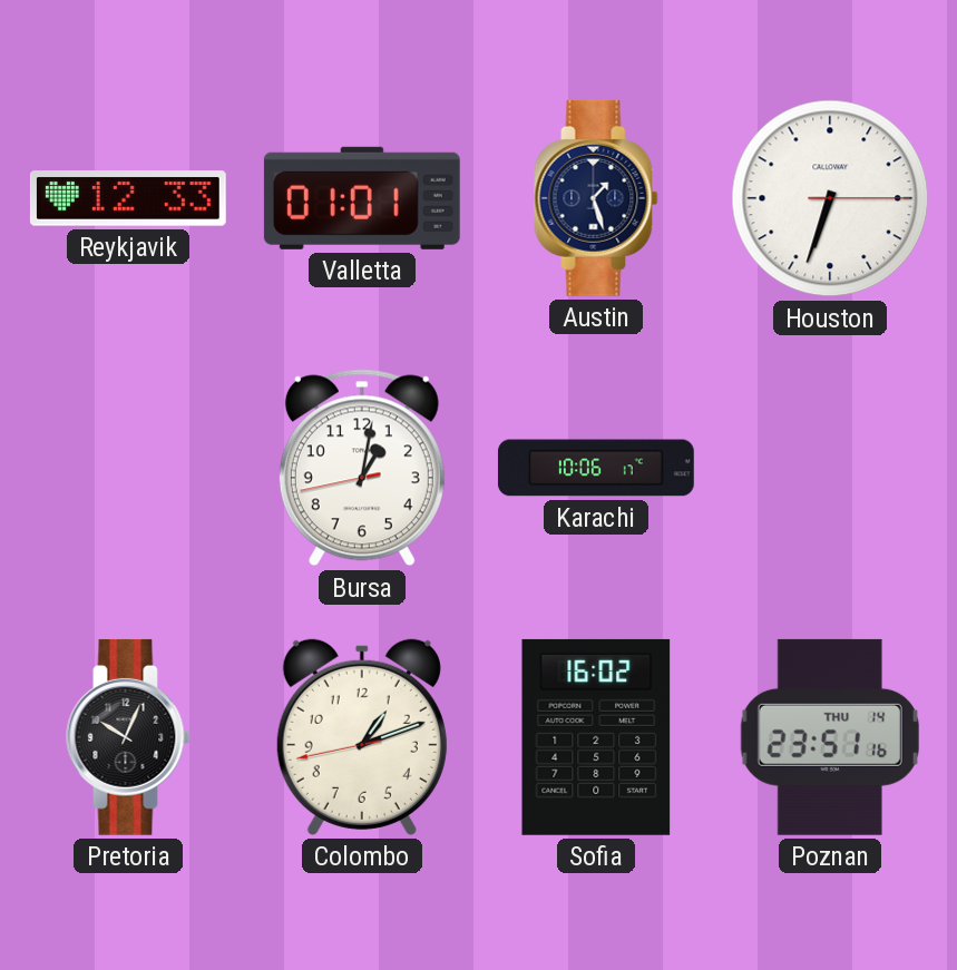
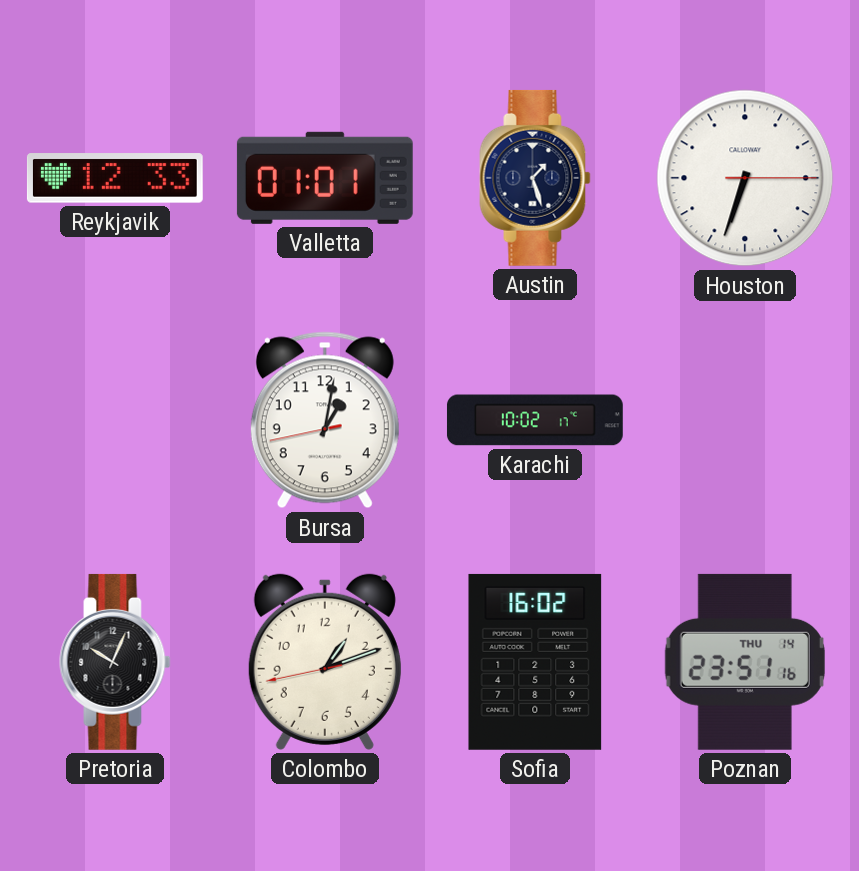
Karachi: 10:06 -> 10:02 (535, 420)
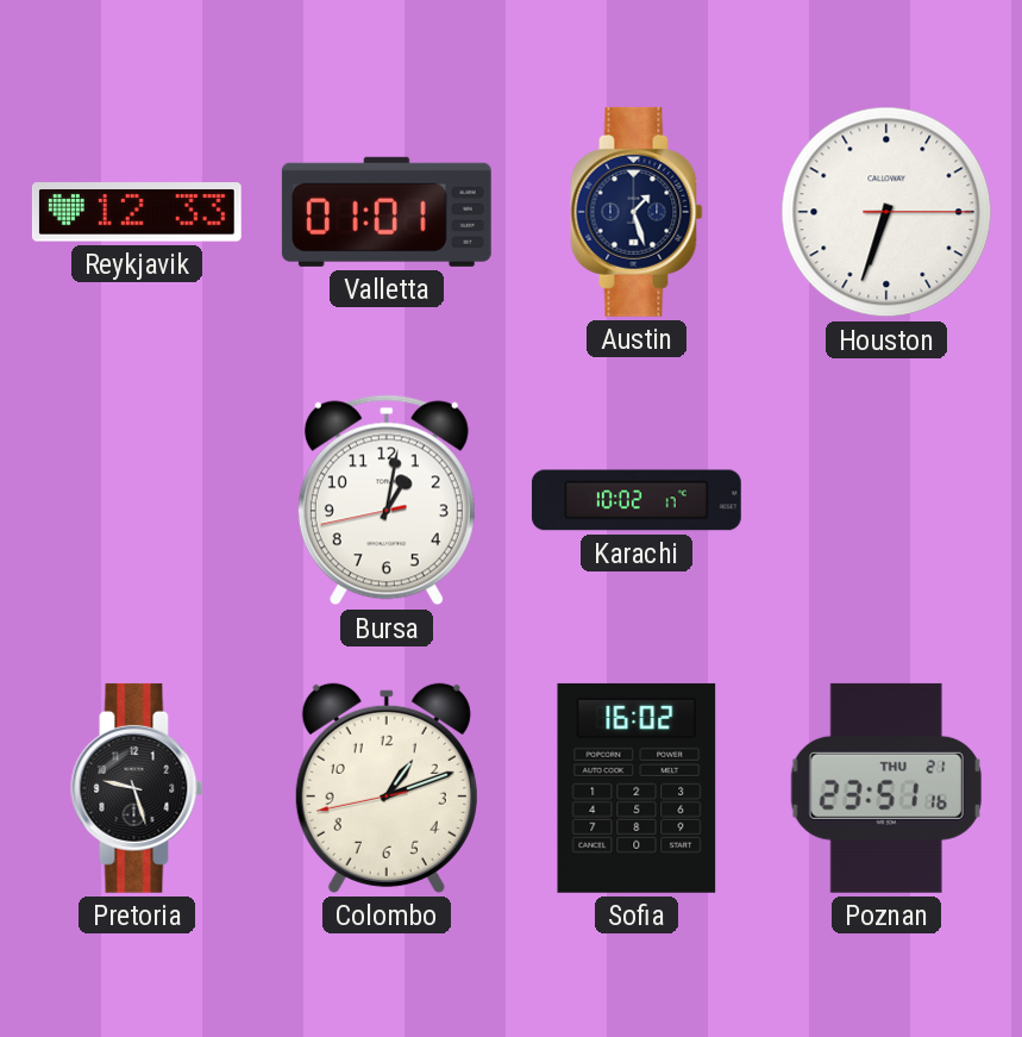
Pretoria: 10:04 -> 9:27 (137, 788)
Poznan date: THU 14 -> THU 21 (886, 788)
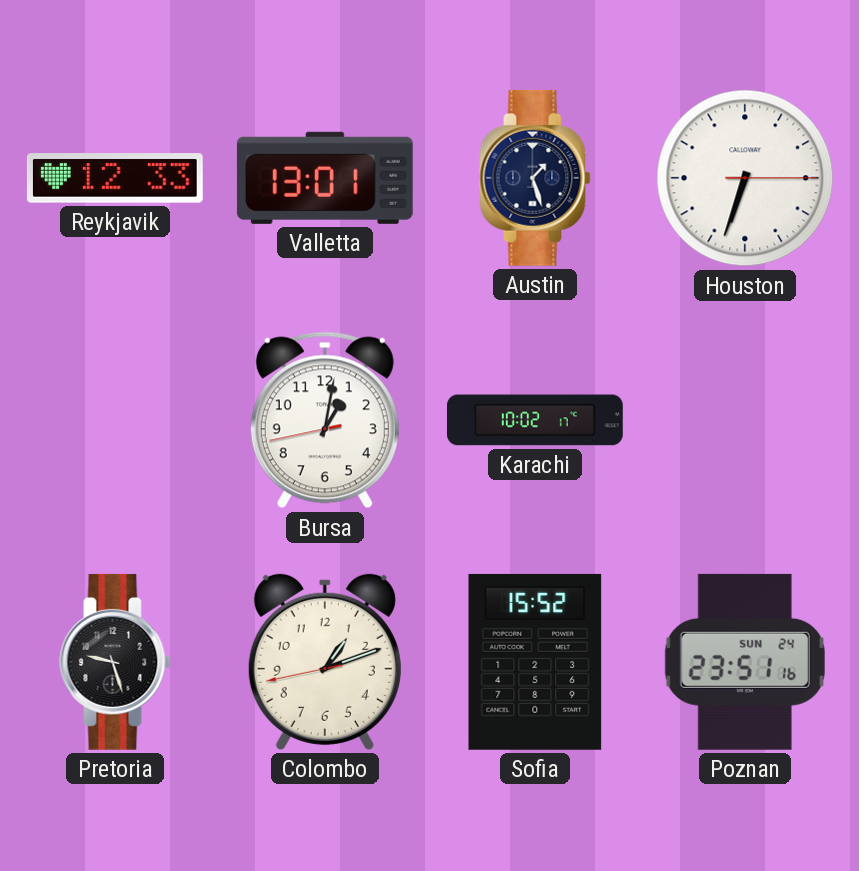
Valletta: 01:01 -> 13:01 (325, 178)
Sofia: 16:02 -> 15:52 (535, 662)
Poznan date: THU 21 -> SUN 24 (745, 662)
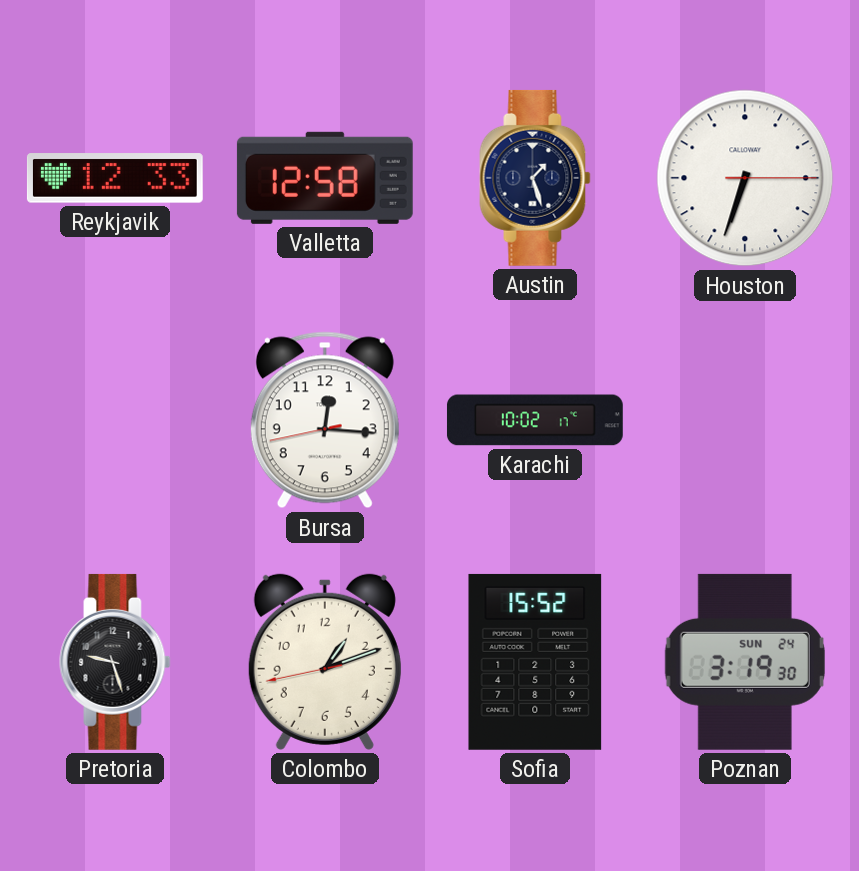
Valletta: 13:01 -> 12:58 (325, 178)
Bursa: 1:01 -> 12:15 (325, 420)
Poznan: 23:51 -> 3:19 (745, 662)
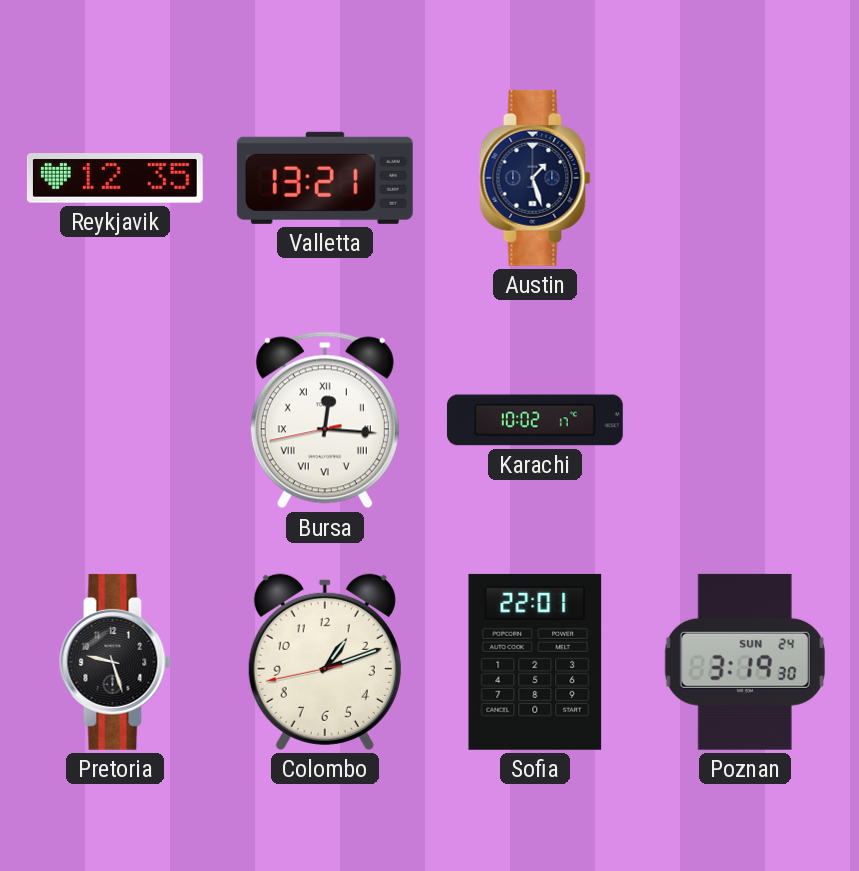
Reykjavik: 12:33 -> 12:35 (115, 178)
Valletta: 12:58 -> 13:21 (325, 178)
Houston: 6:33 -> none (745, 178)
Bursa numerals: Arabic -> Roman (325, 420)
Sofia: 15:52 -> 22:01 (535, 662)
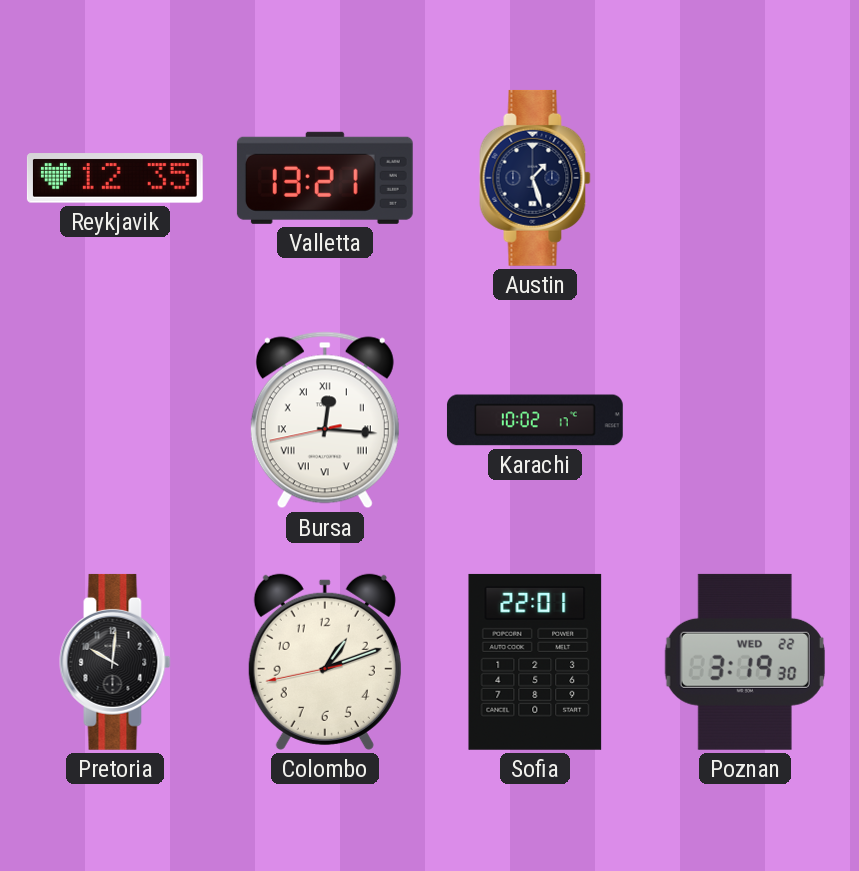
Pretoria: 9:27 -> 10:01 (115, 662)
Poznan date: SUN 24 -> WED 22 (745, 662)
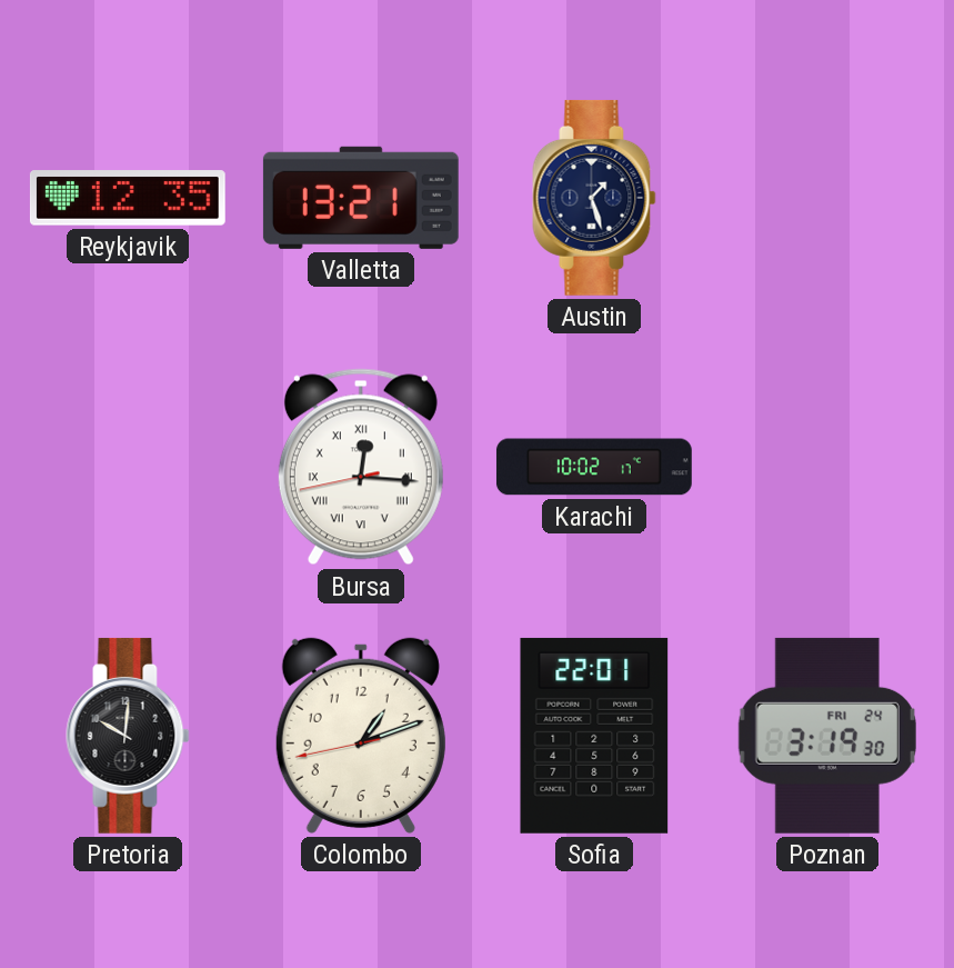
Poznan date: WED 22 -> FRI 24 (827, 736)
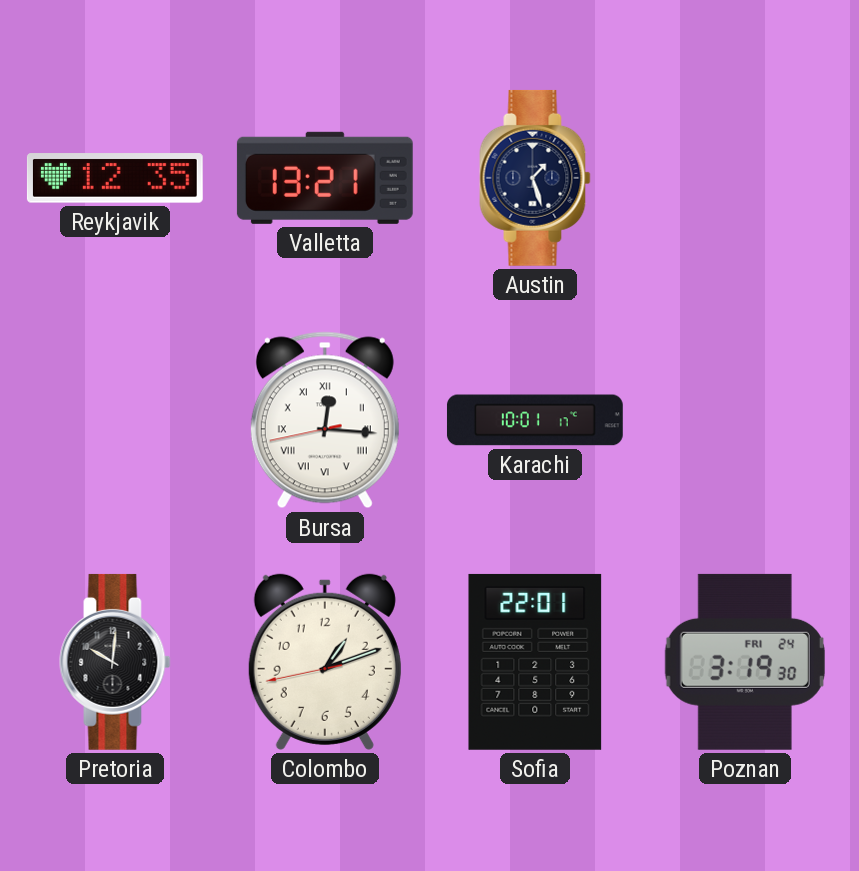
Karachi: 10:02 -> 10:01 (535, 420)
